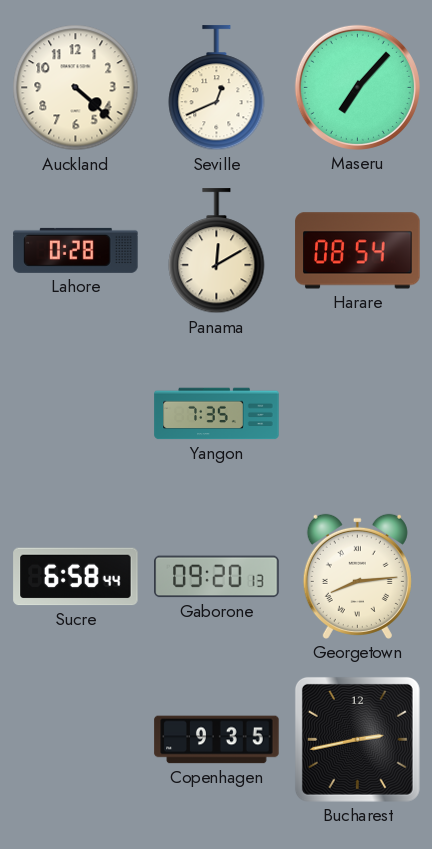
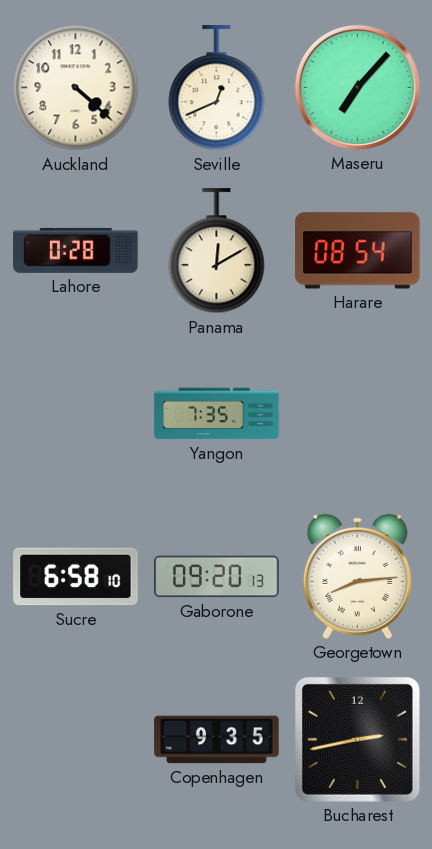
Sucre: 6:58:44 -> 6:58:10 (76, 577)
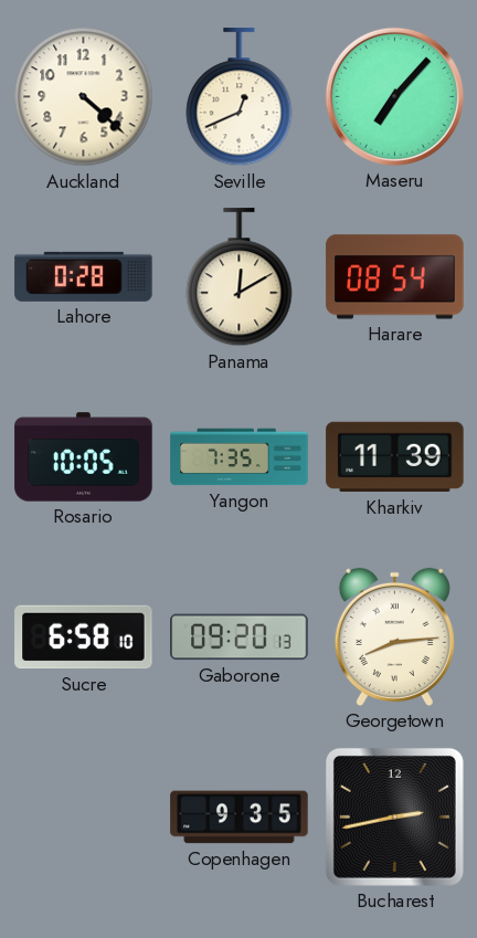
Rosario: none -> 10:05 (84, 457)
Kharkiv: none -> 11:39 (395, 457)
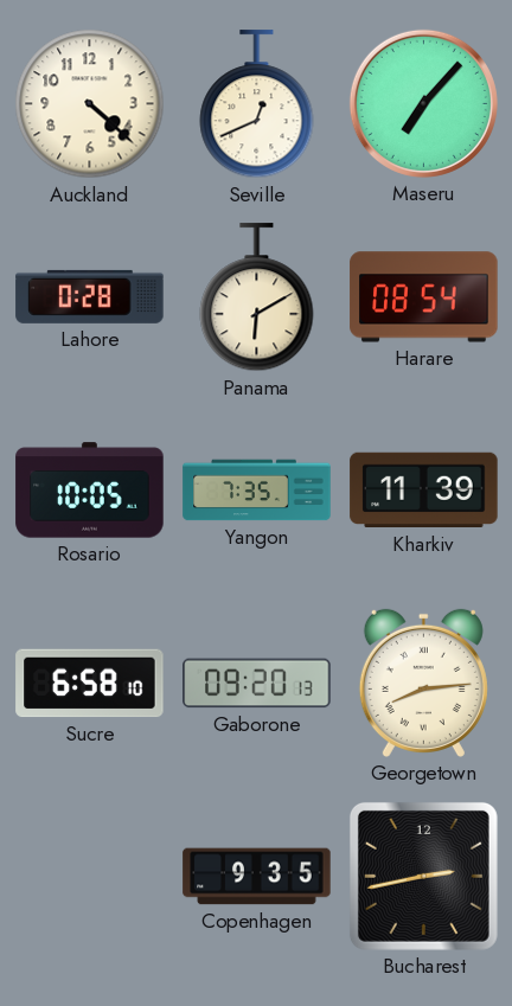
Panama: 12:10 -> 6:10 (257, 297)
